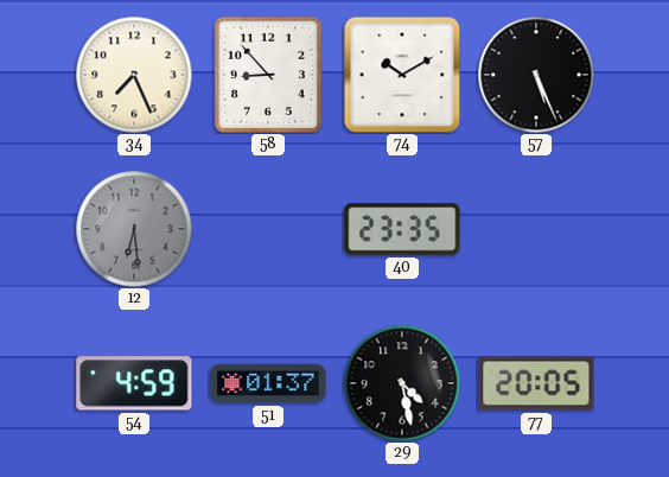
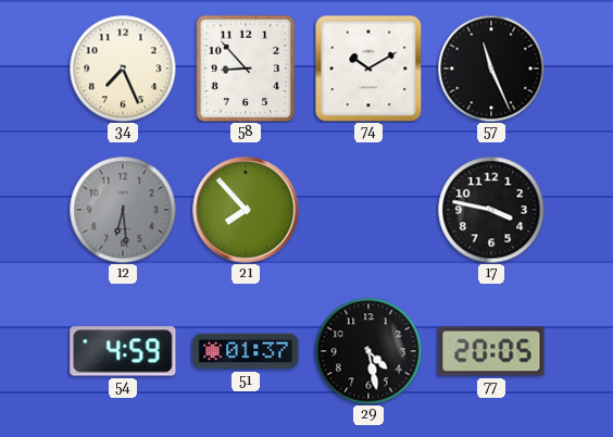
57: 5:26 -> 11:26 (491, 68)
21: none -> 7:53 (246, 210)
40: 23:35 -> none (402, 229)
17: none -> 3:47 (491, 210)
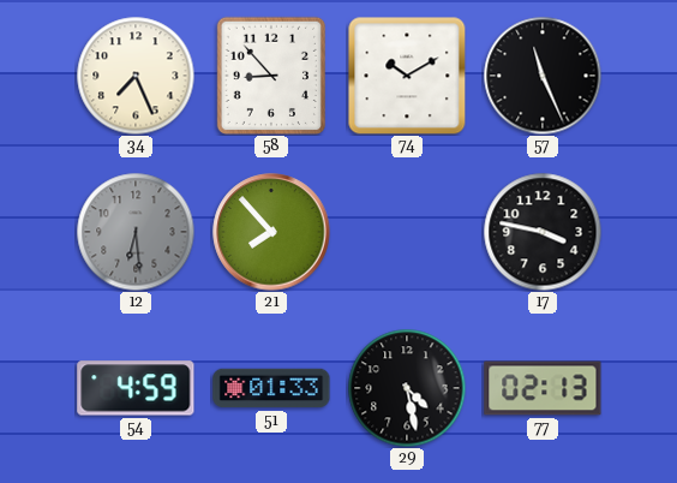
51: 01:37 -> 01:33 (271, 388)
77: 20:05 -> 02:13 (543, 388)
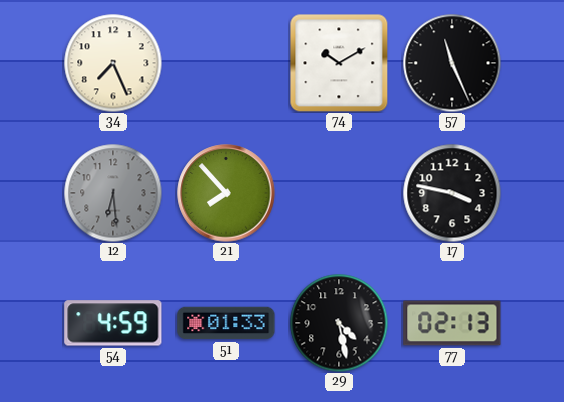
58: 8:53 -> none (270, 74)
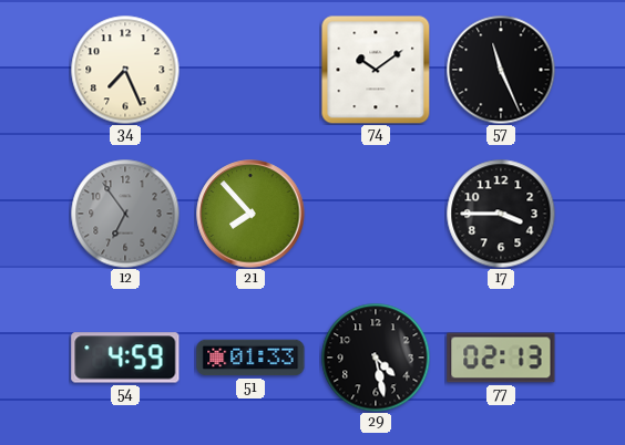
74: 10:10 -> 10:09 (376, 70)
12: 6:29 -> 6:54 (125, 214)
17: 3:47 -> 3:45 (501, 214)
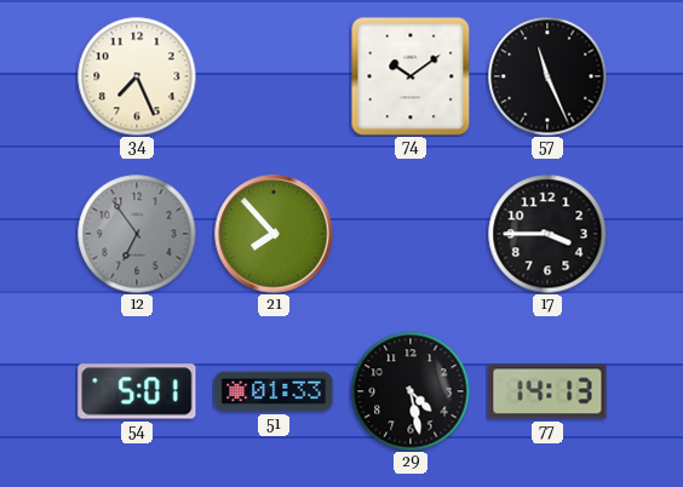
54: 4:59 -> 5:01 (137, 391)
77: 02:13 -> 14:13 (547, 391)
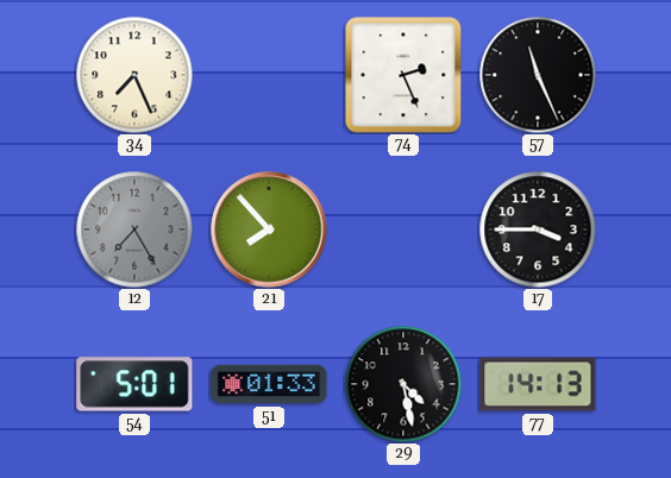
74: 10:09 -> 2:26 (403, 75)
12: 6:54 -> 7:25 (134, 229)
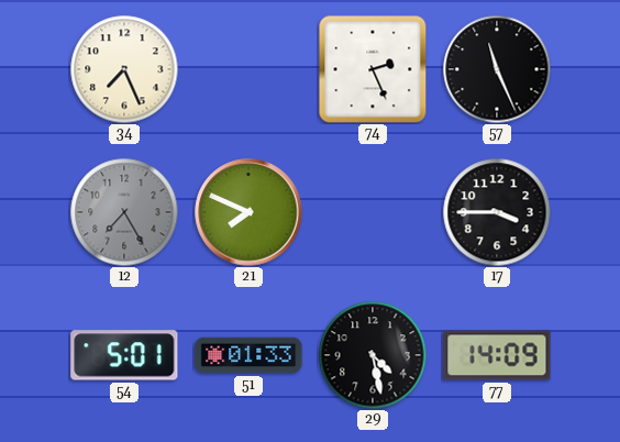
21: 7:53 -> 7:49 (248, 212)
77: 14:13 -> 14:09 (497, 355)
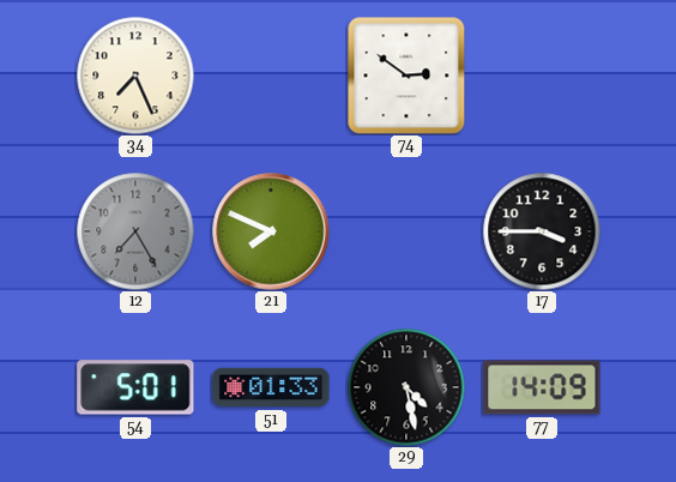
74: 2:26 -> 2:51 (406, 76)
57: 11:26 -> none (497, 69)
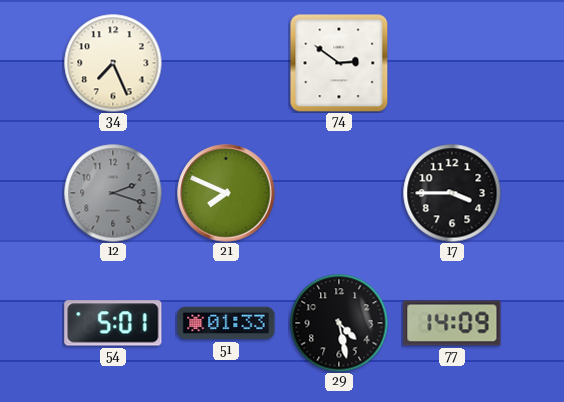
12: 7:25 -> 2:18 (113, 193)
